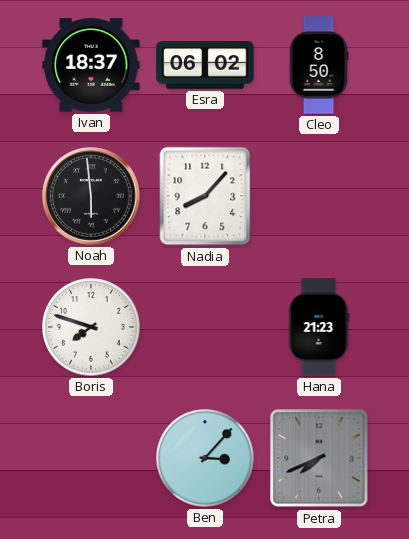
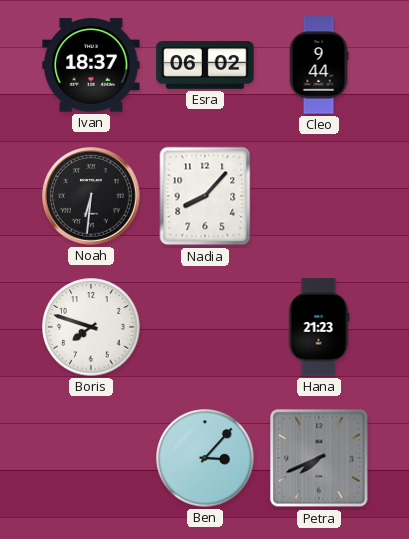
Cleo: 8:50 -> 9:44 (319, 65)
Noah: 5:59 -> 6:31 (92, 197)
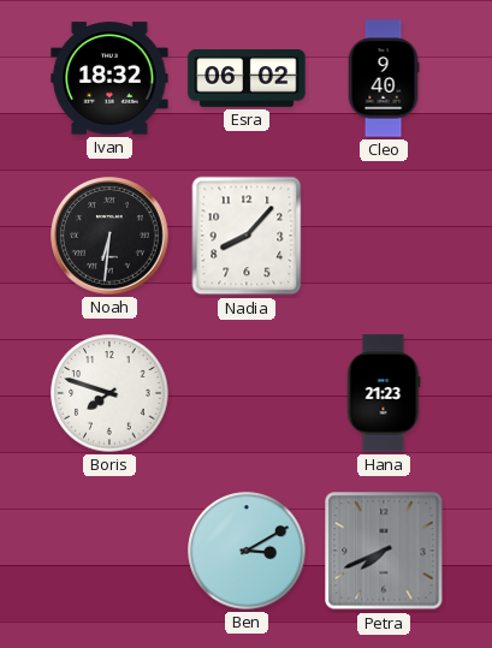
Ivan: 18:37 -> 18:32 (109, 78)
Cleo: 9:44 -> 9:40 (384, 78)
Ben: 3:07 -> 3:10 (247, 551)
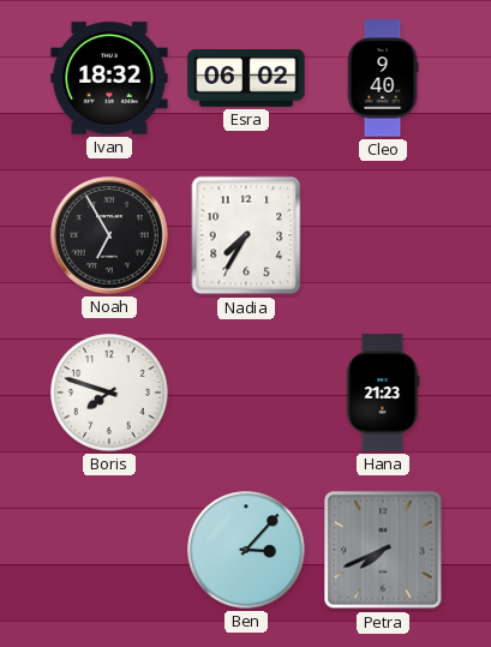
Noah: 6:31 -> 6:55 (110, 236)
Nadia: 8:07 -> 7:35 (246, 235)
Ben: 3:10 -> 3:07 (246, 550)
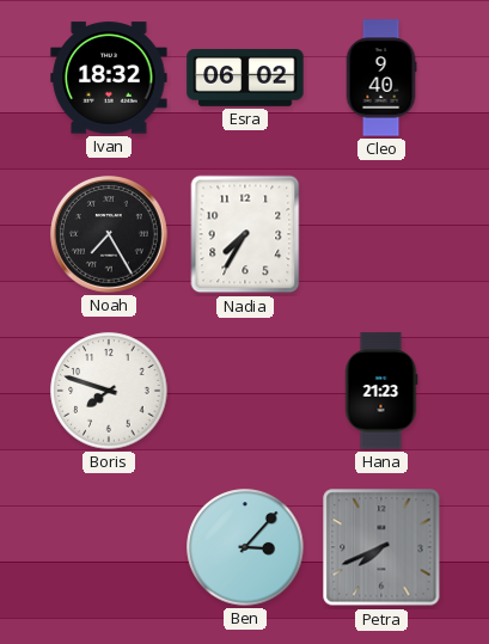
Noah: 6:55 -> 7:25 (110, 235)
